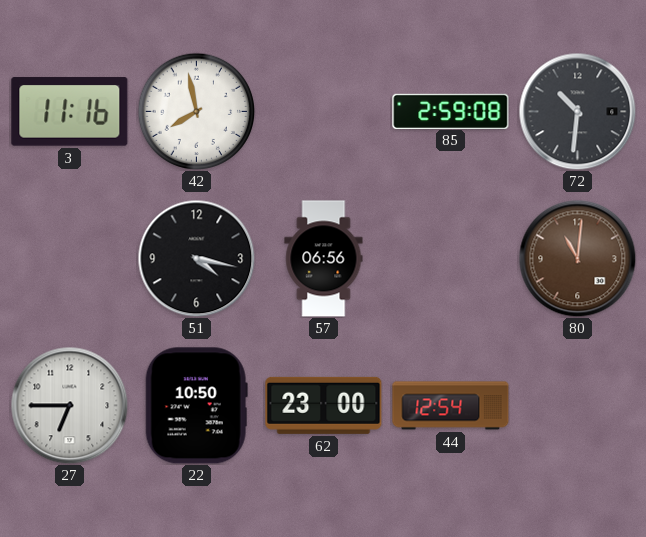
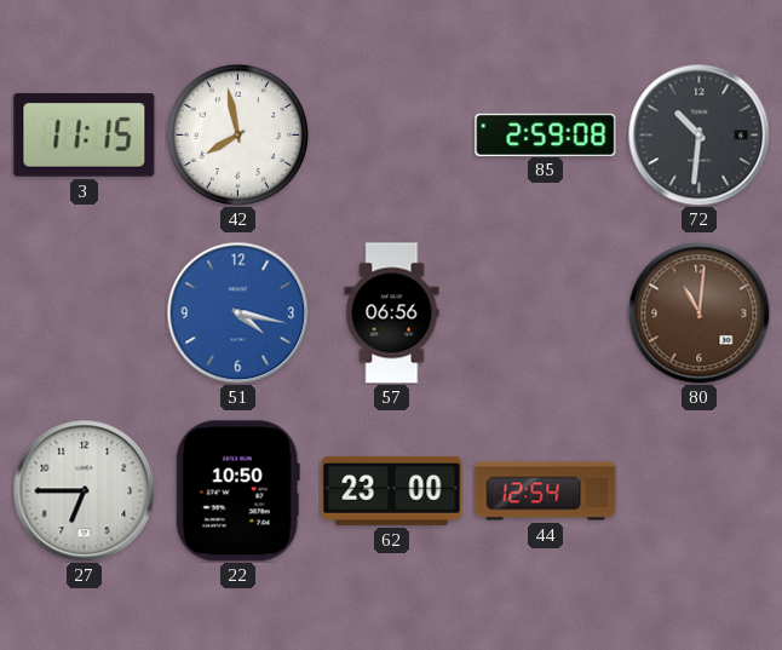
3: 11:16 -> 11:15 (85, 136)
51 dial: black -> blue (237, 312)
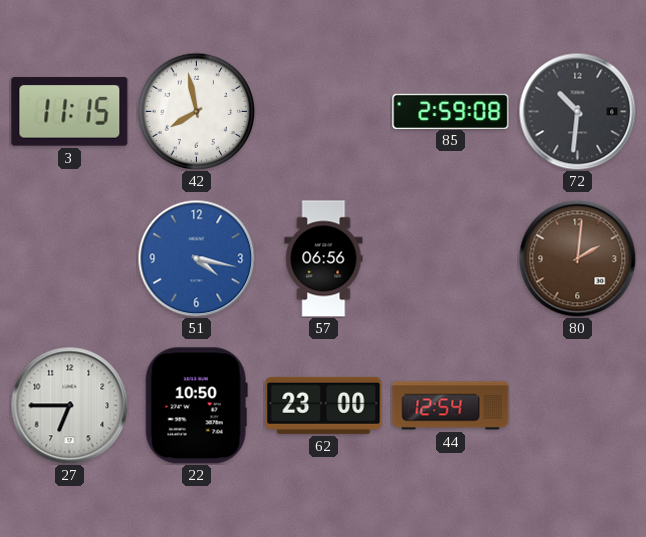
80: 11:01 -> 2:01 (577, 258)
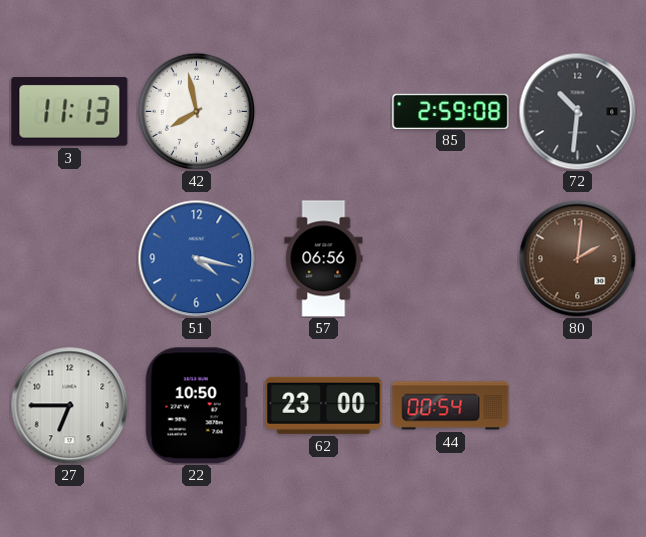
3: 11:15 -> 11:13 (70, 112)
44: 12:54 -> 00:54 (451, 406)
